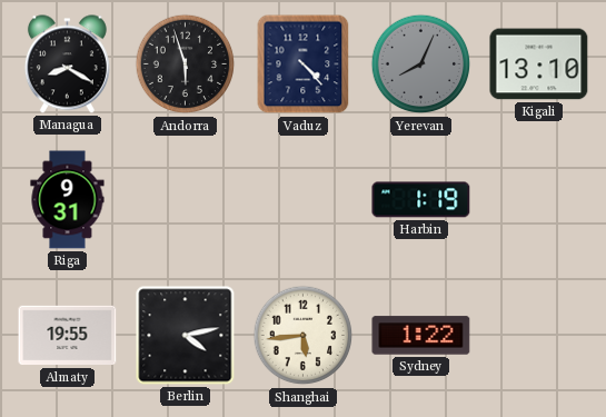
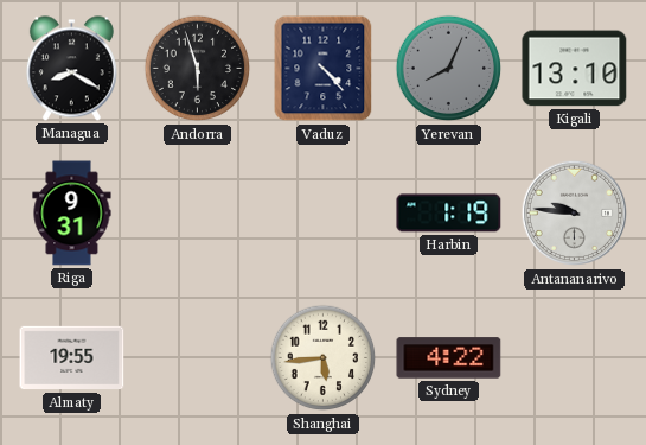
Antananarivo: none -> 9:46 (575, 214)
Berlin: 4:13 -> none (186, 336)
Sydney: 1:22 -> 4:22 (449, 358)
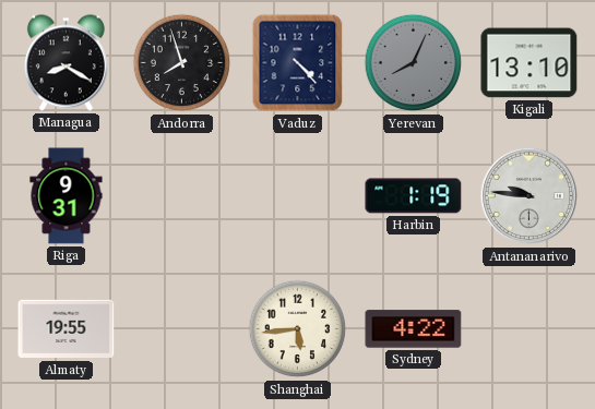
Andorra: 5:57 -> 7:57 (182, 63)
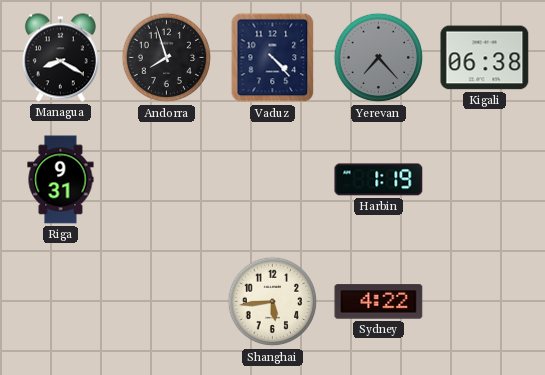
Yerevan: 8:04 -> 7:23 (379, 58)
Kigali: 13:10 -> 06:38 (485, 58)
Antananarivo: 9:46 -> none (529, 196)
Almaty: 19:55 -> none (67, 329)
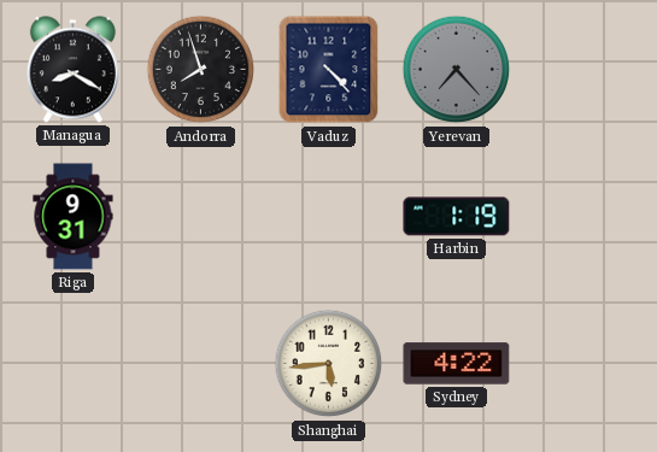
Kigali: 06:38 -> none (485, 58)
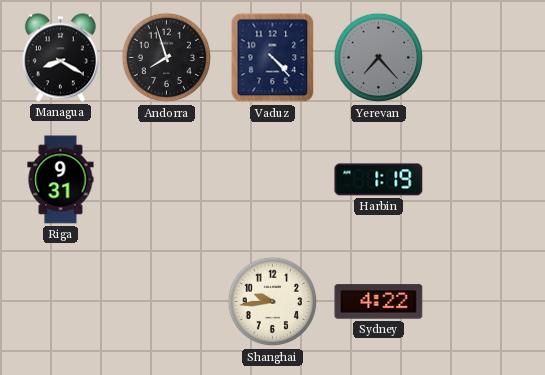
Shanghai: 5:44 -> 9:44 (273, 302)
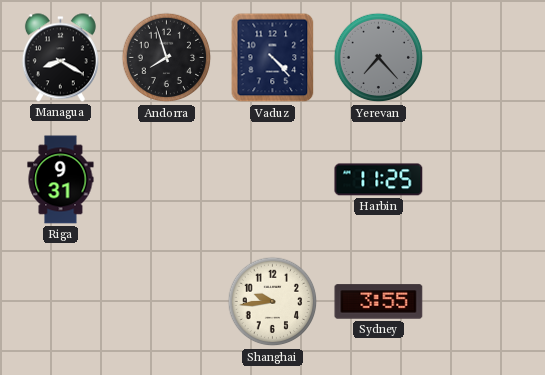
Harbin: 1:19 -> 11:25 (379, 180)
Sydney: 4:22 -> 3:55 (379, 302)
